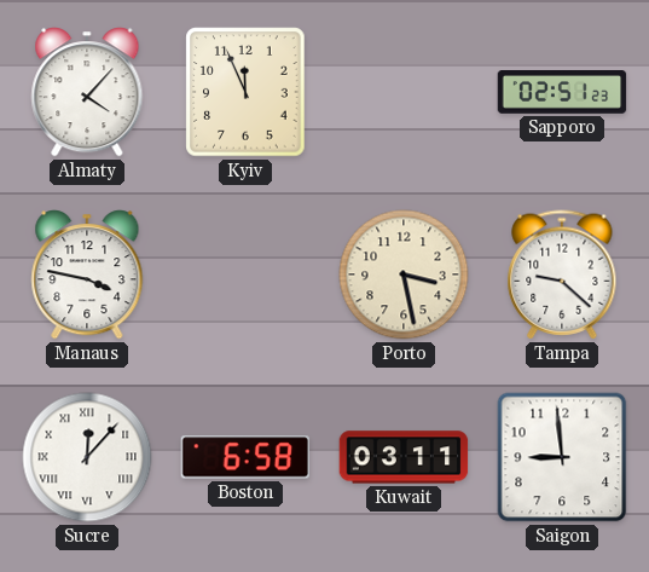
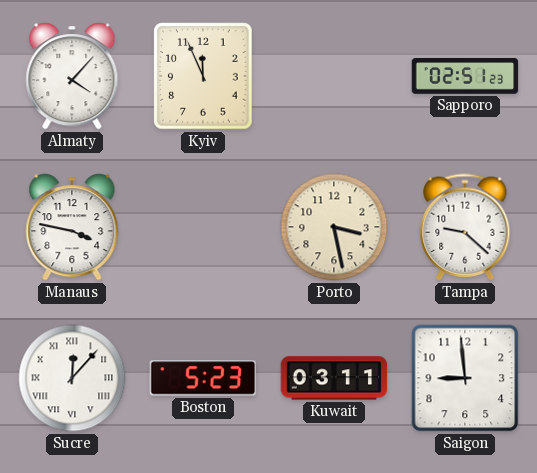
Boston: 6:58 -> 5:23 (202, 378)
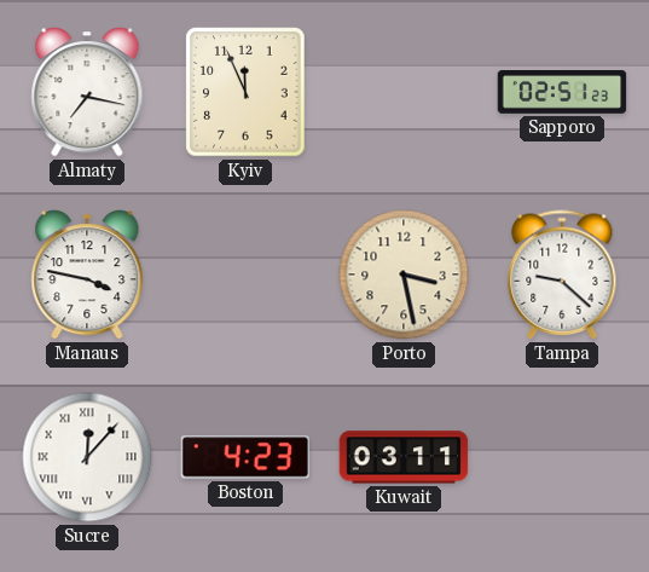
Almaty: 4:07 -> 7:17 (87, 92)
Boston: 5:23 -> 4:23 (244, 457)
Saigon: 8:59 -> none (465, 378)
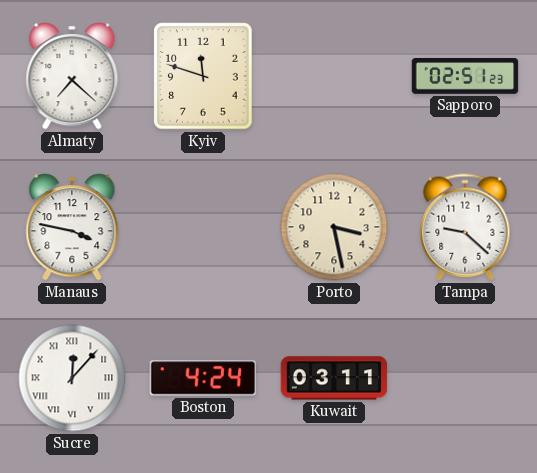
Almaty: 7:17 -> 7:22 (72, 76)
Kyiv: 11:56 -> 11:48 (203, 76)
Boston: 4:23 -> 4:24 (202, 378)
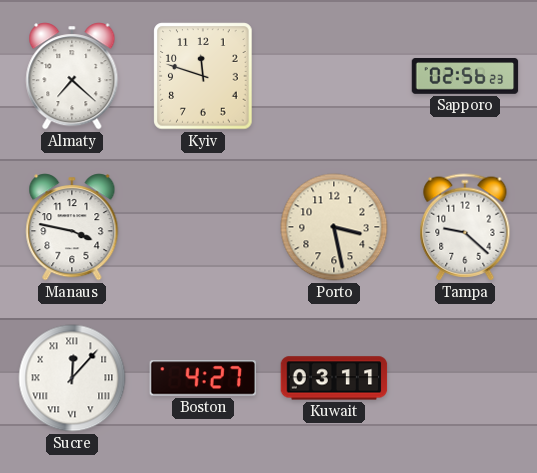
Sapporo: 02:51 -> 02:56 (465, 76)
Boston: 4:24 -> 4:27 (202, 378)
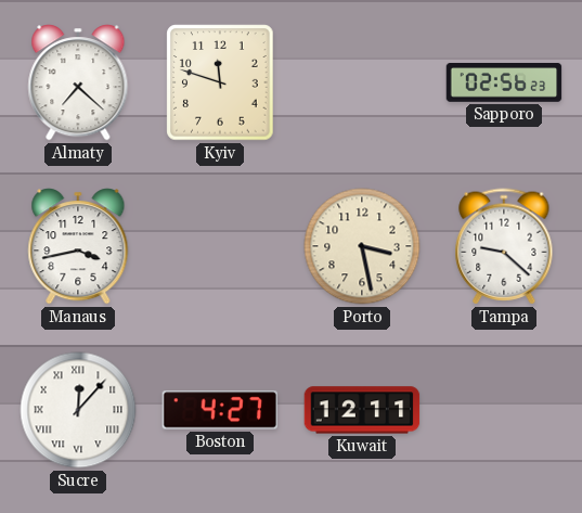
Manaus: 3:47 -> 3:43 (78, 246)
Kuwait: 03:11 -> 12:11 (362, 410)
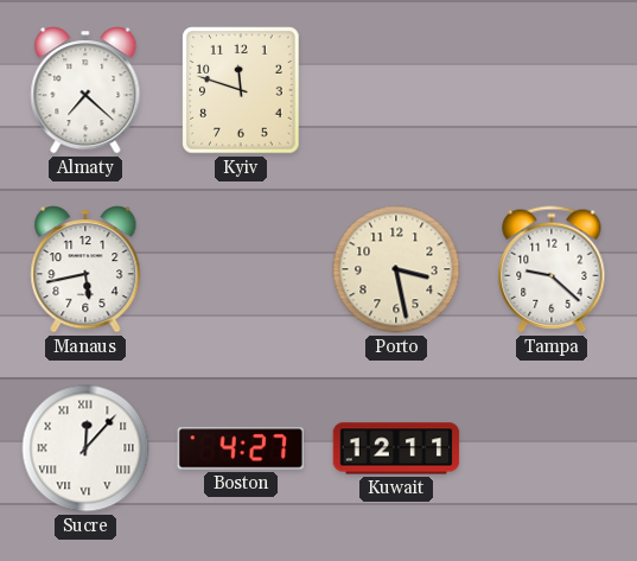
Sapporo: 02:56 -> none (504, 82)
Manaus: 3:43 -> 5:43 (85, 269)
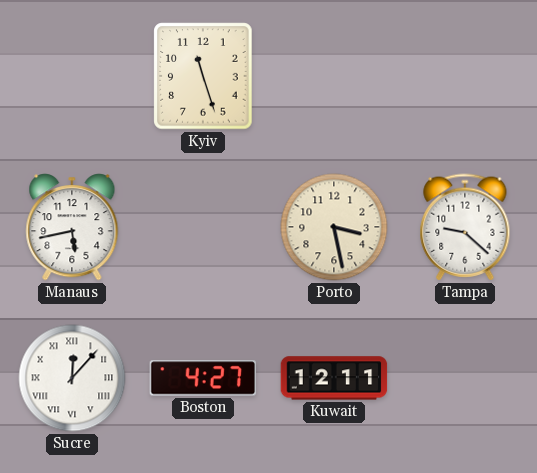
Almaty: 7:22 -> none (85, 90)
Kyiv: 11:48 -> 11:27 (203, 76)
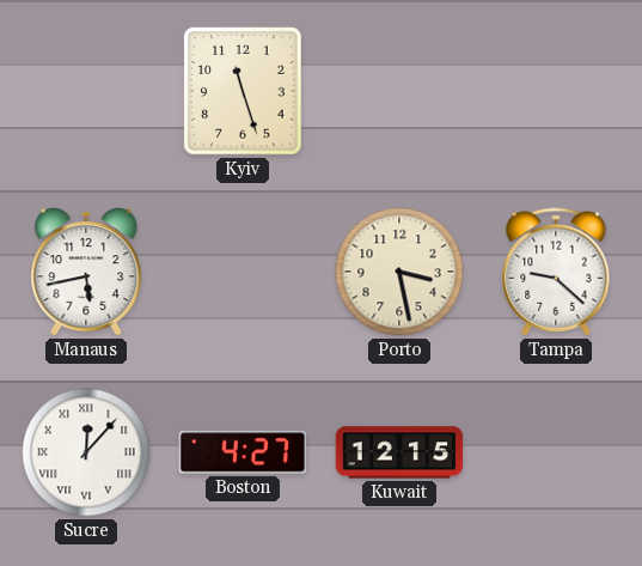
Kuwait: 12:11 -> 12:15 (399, 452)
